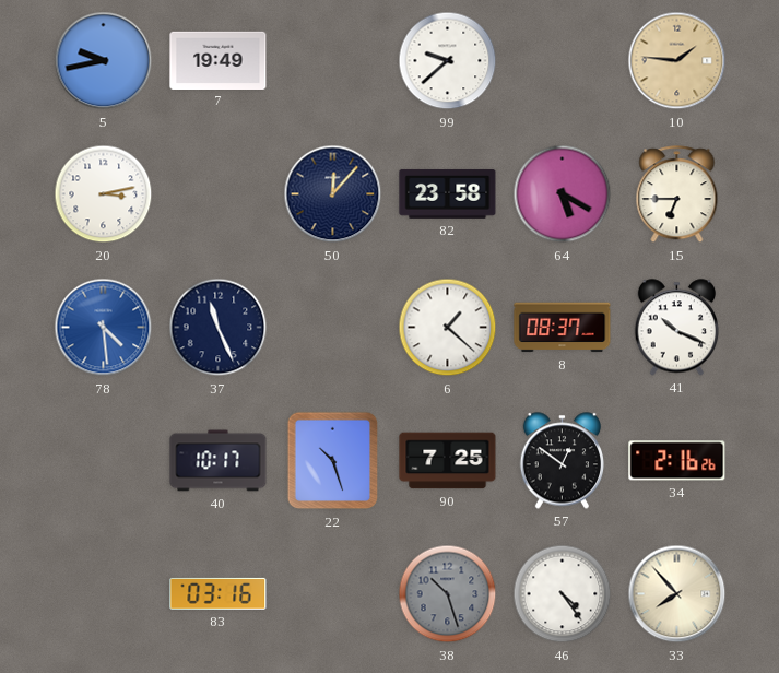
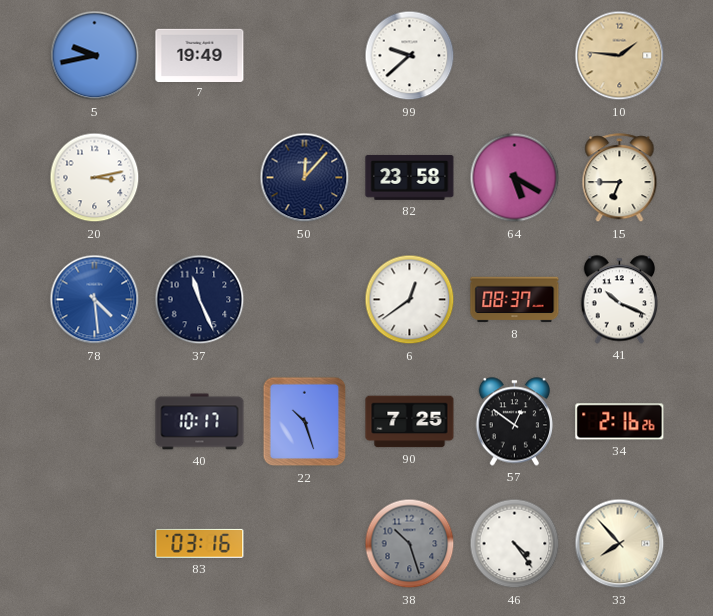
6: 1:22 -> 12:39 (410, 300)
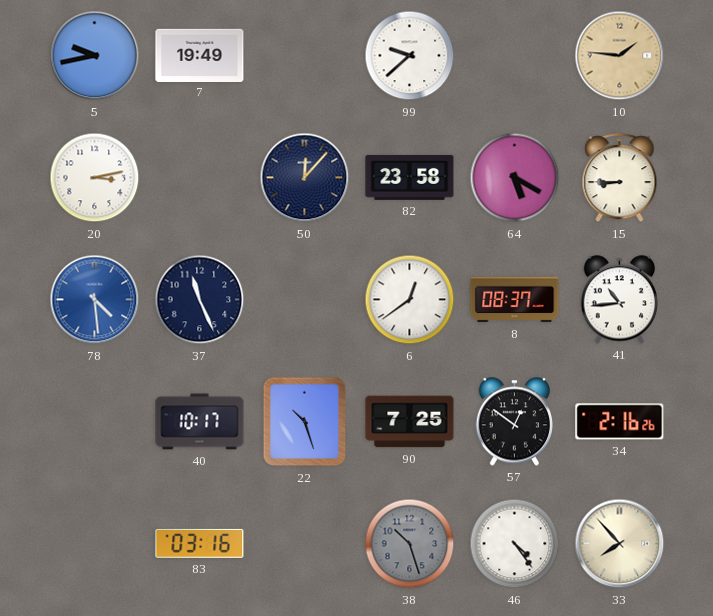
15: 6:45 -> 8:45 (620, 178)
41: 10:19 -> 10:44 (619, 300)
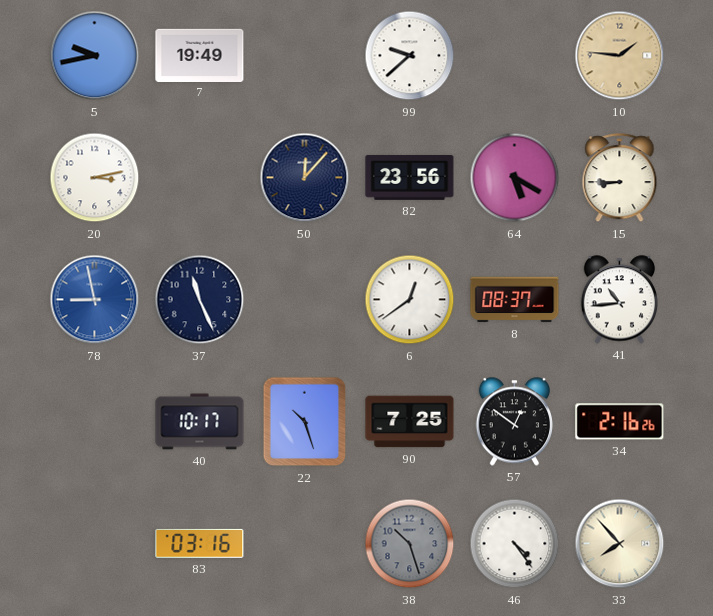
82: 23:58 -> 23:56 (410, 177)
78: 4:29 -> 8:58 (95, 300)
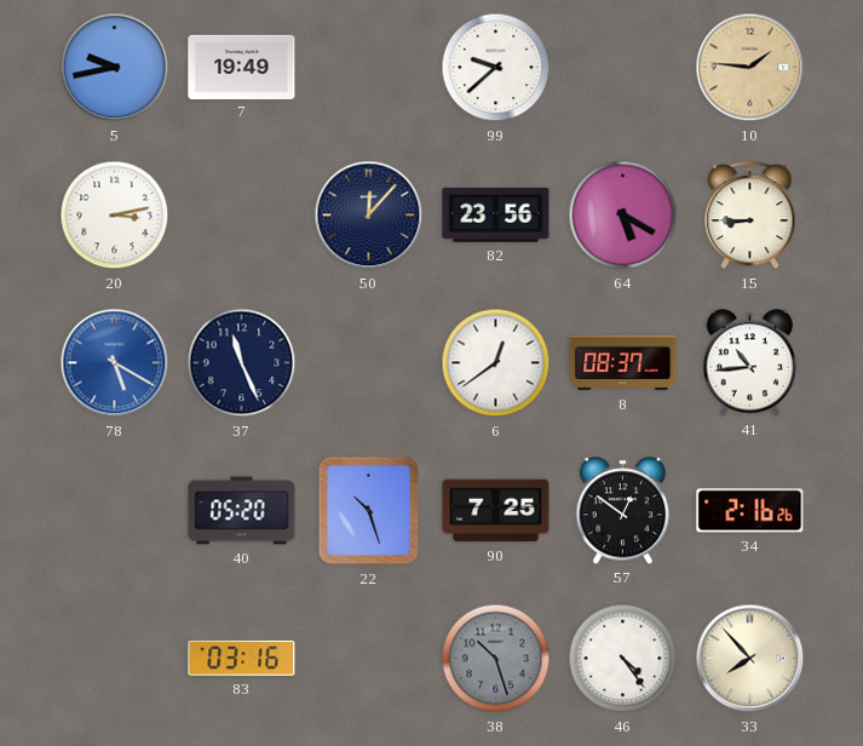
78: 8:58 -> 5:20 (115, 363)
40: 10:17 -> 05:20 (242, 511)
